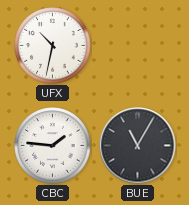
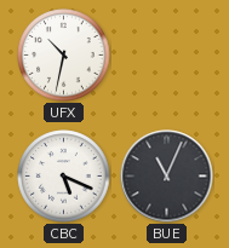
CBC: 1:46 -> 5:19 (64, 177)
BUE: 11:05 -> 11:04 (167, 177)
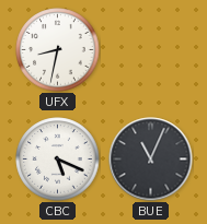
UFX: 10:32 -> 8:32 (58, 50)
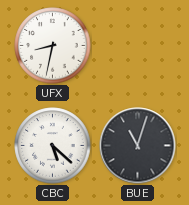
CBC: 5:19 -> 5:22 (53, 146)
BUE: 11:04 -> 11:03 (138, 146)
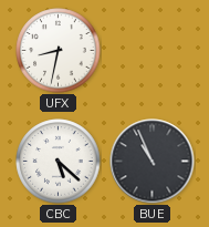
BUE: 11:03 -> 10:56 (153, 162)
